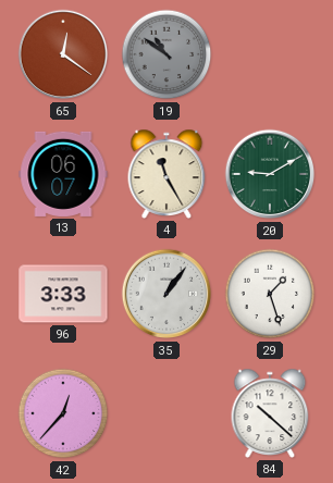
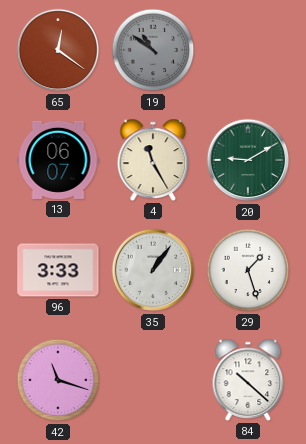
42: 12:37 -> 11:18 (58, 380)
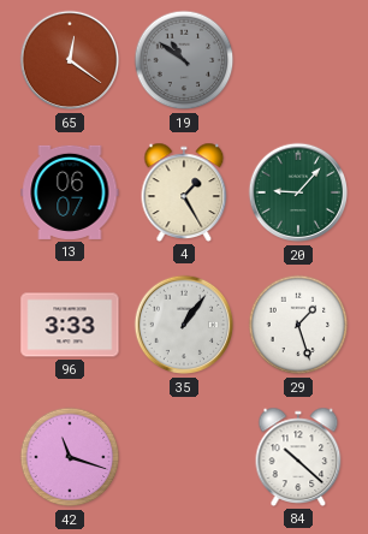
4: 11:25 -> 1:25 (184, 192)
20: 9:10 -> 9:07 (298, 192)
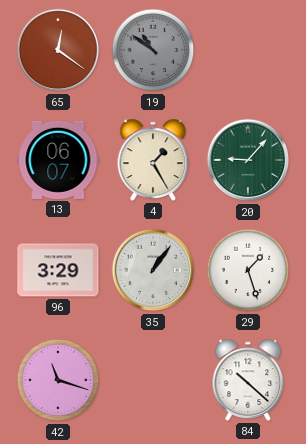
96: 3:33 -> 3:29 (58, 270)
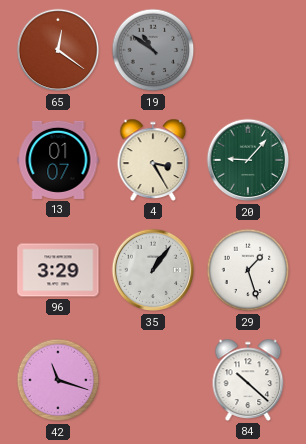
13: 06:07 -> 01:07 (58, 160)
4: 1:25 -> 3:25 (153, 160)
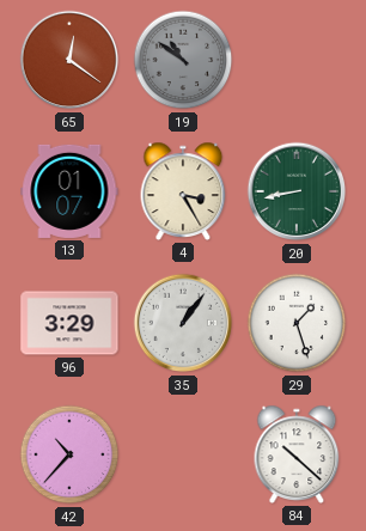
20: 9:07 -> 8:43 (297, 191)
42: 11:18 -> 10:37 (69, 454)
